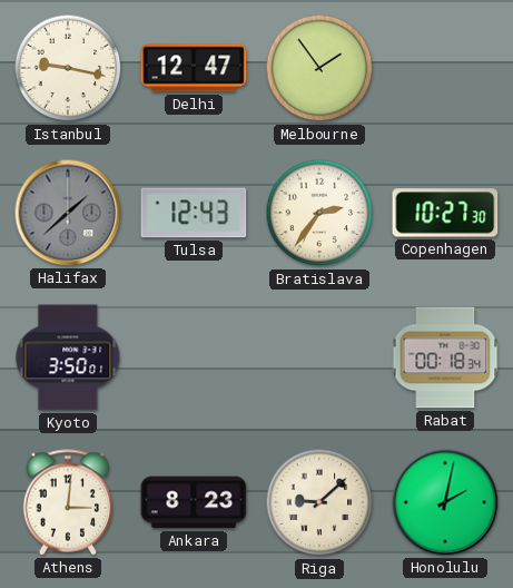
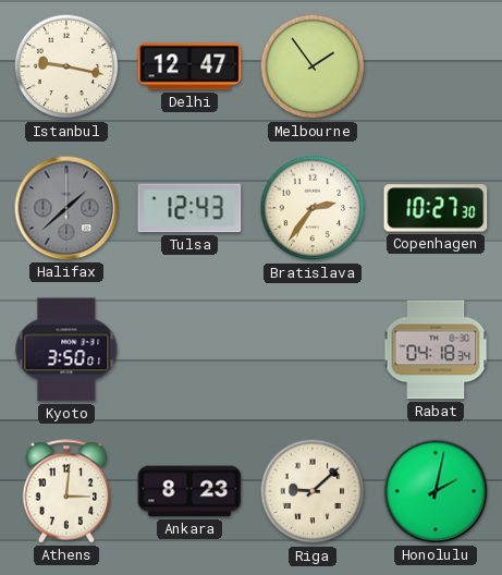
Rabat: 00:18 -> 04:18 (436, 350)
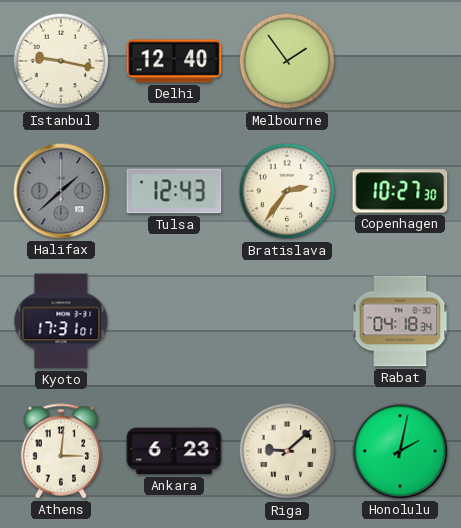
Delhi: 12:47 -> 12:40 (174, 61)
Kyoto: 3:50 -> 17:31 (61, 321)
Ankara: 8:23 -> 6:23 (174, 451)
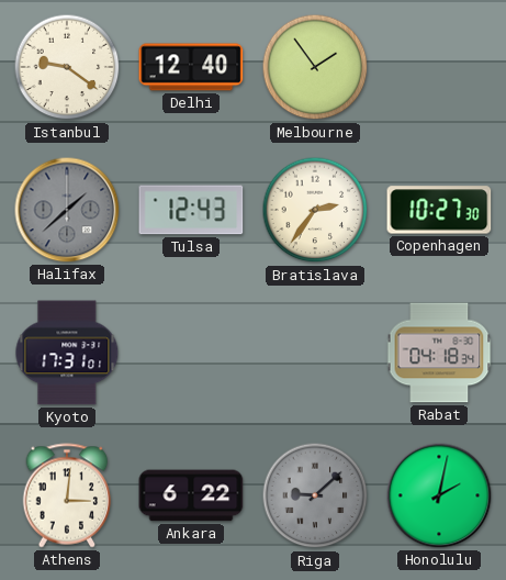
Istanbul: 9:17 -> 9:21 (67, 67)
Ankara: 6:23 -> 6:22 (191, 495)
Riga dial: cream -> grey (315, 495)
